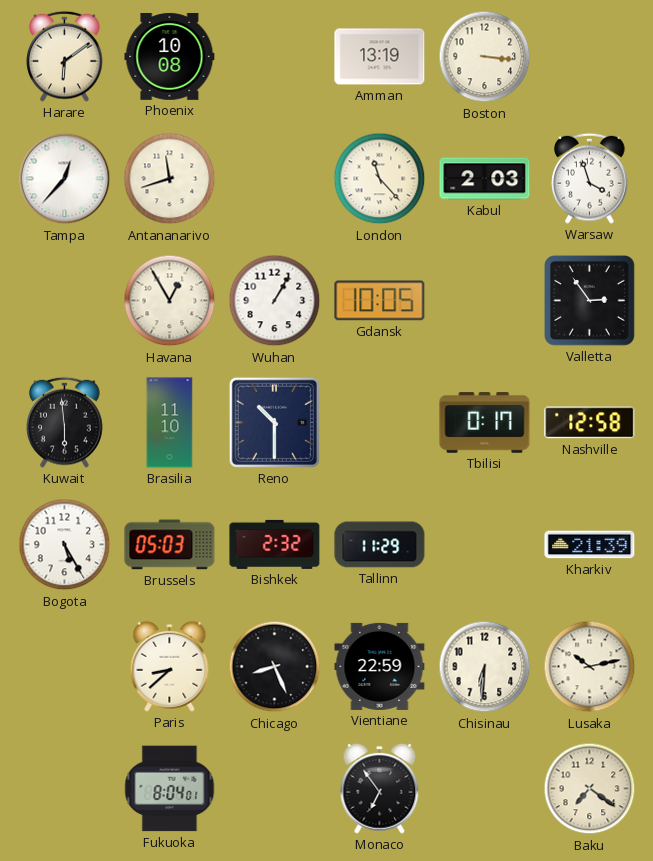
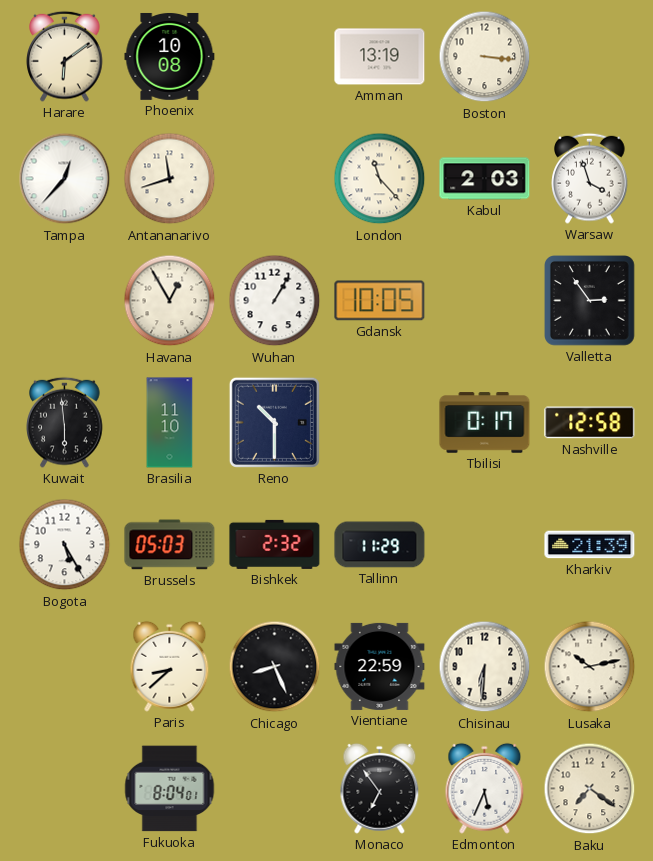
Edmonton: none -> 5:34 (485, 788)
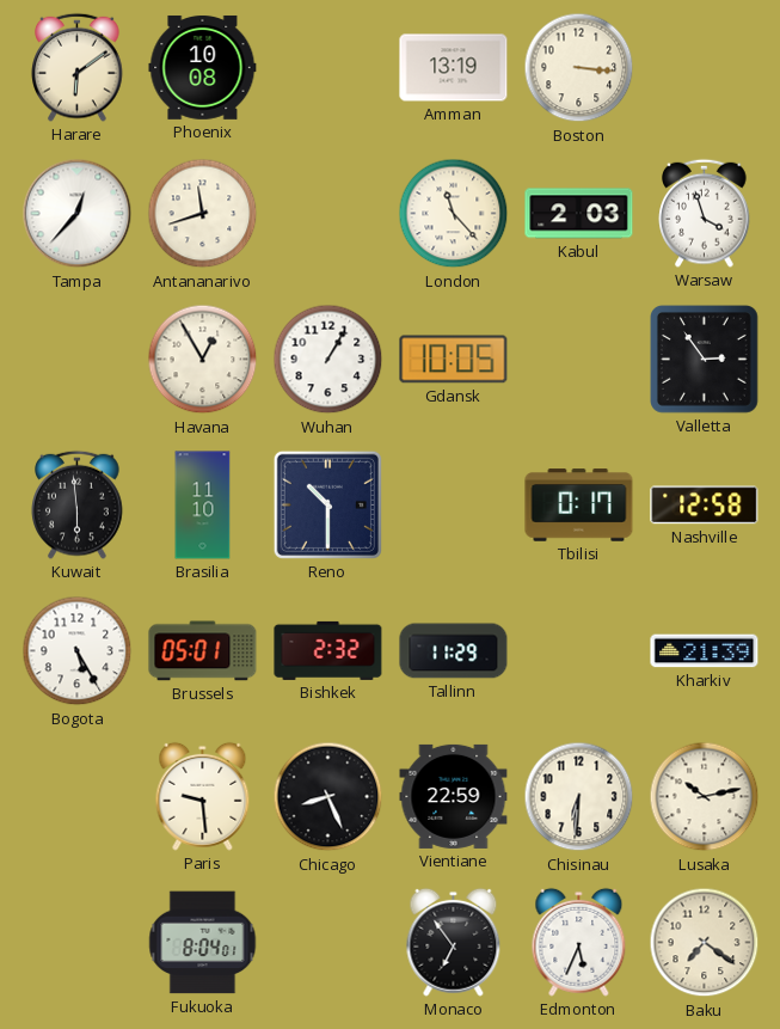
Brussels: 05:03 -> 05:01 (203, 651)
Paris: 8:38 -> 9:29 (203, 796)
